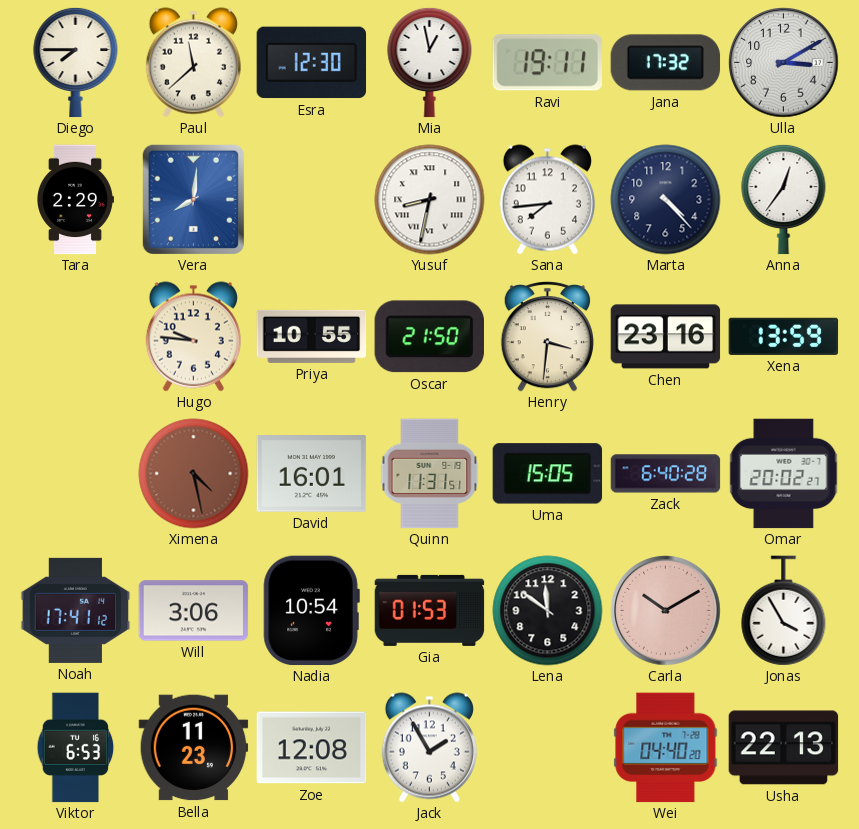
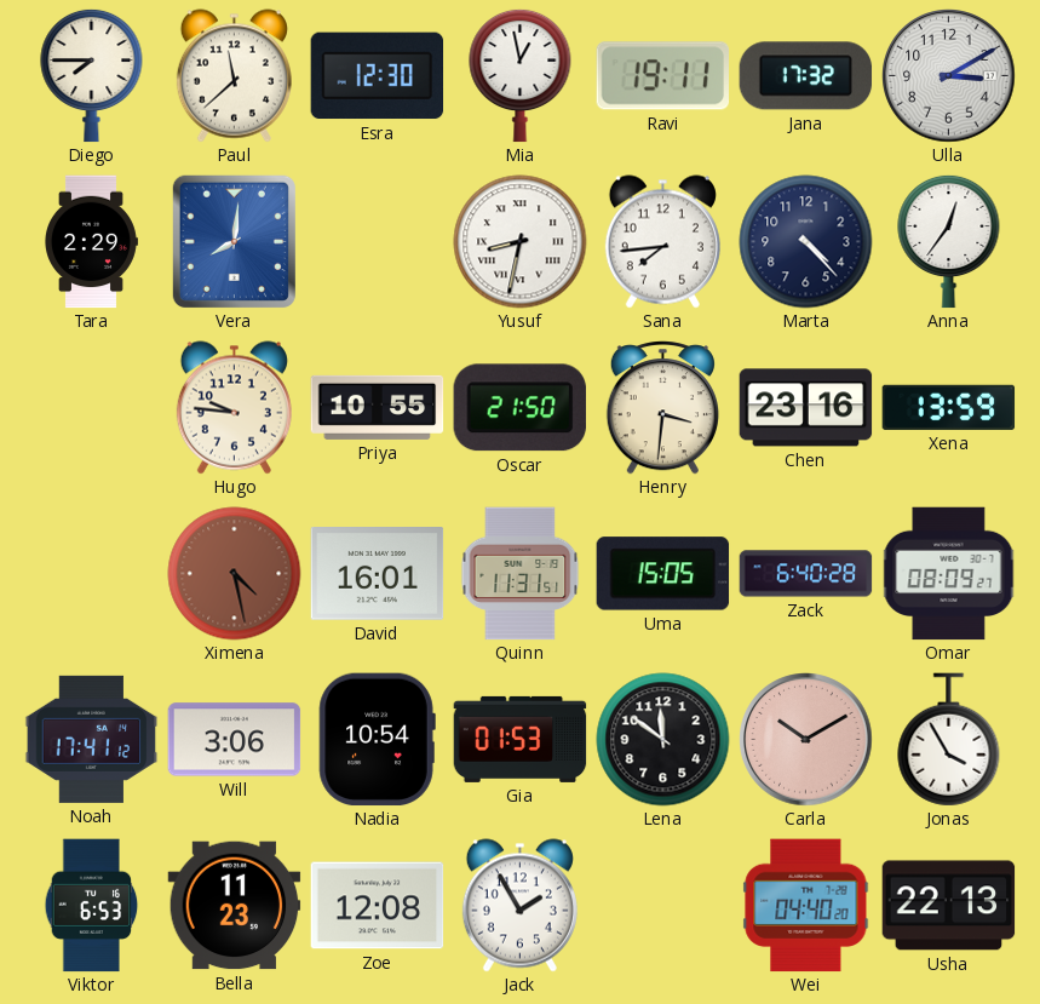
Omar: 20:02 -> 08:09 (949, 574)
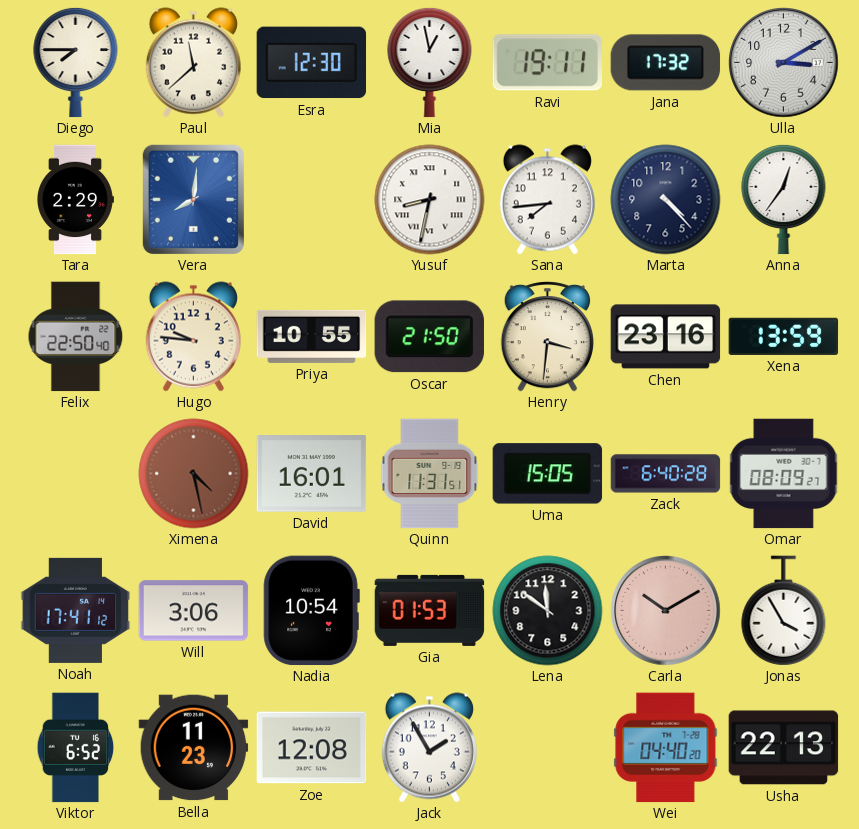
Felix: none -> 22:50 (76, 337)
Viktor: 6:53 -> 6:52 (76, 748)
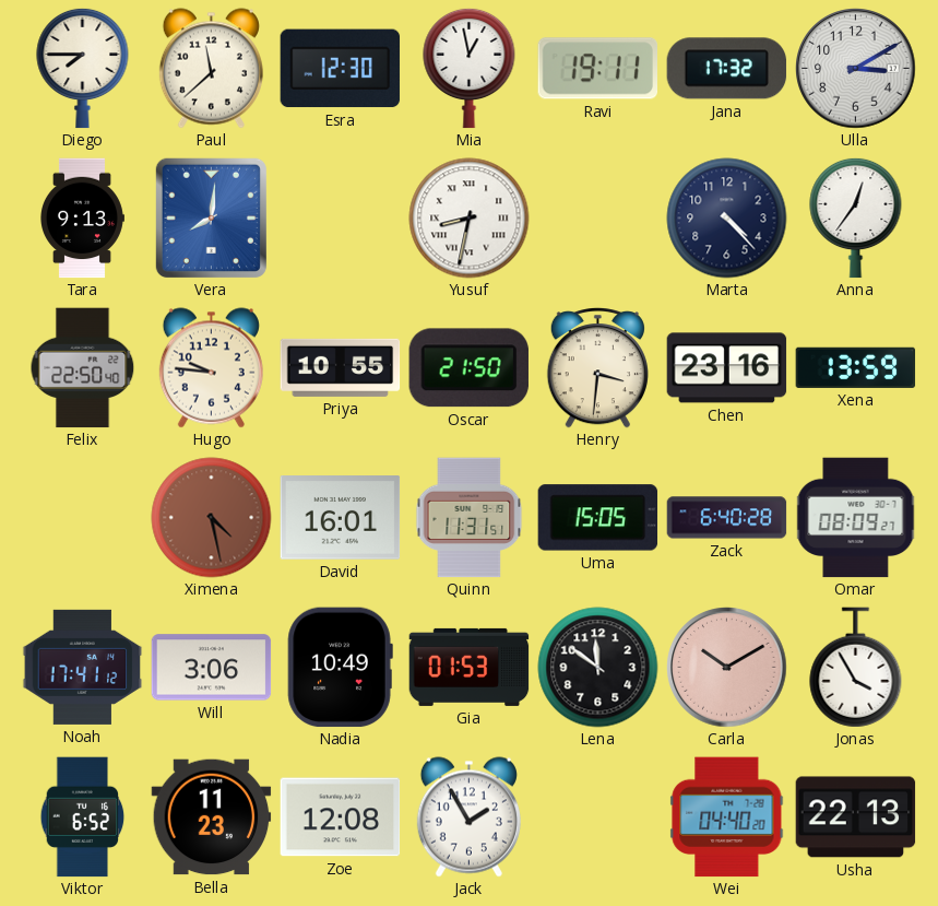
Tara: 2:29 -> 9:13 (83, 219)
Sana: 7:44 -> none (547, 200)
Nadia: 10:54 -> 10:49 (340, 668)
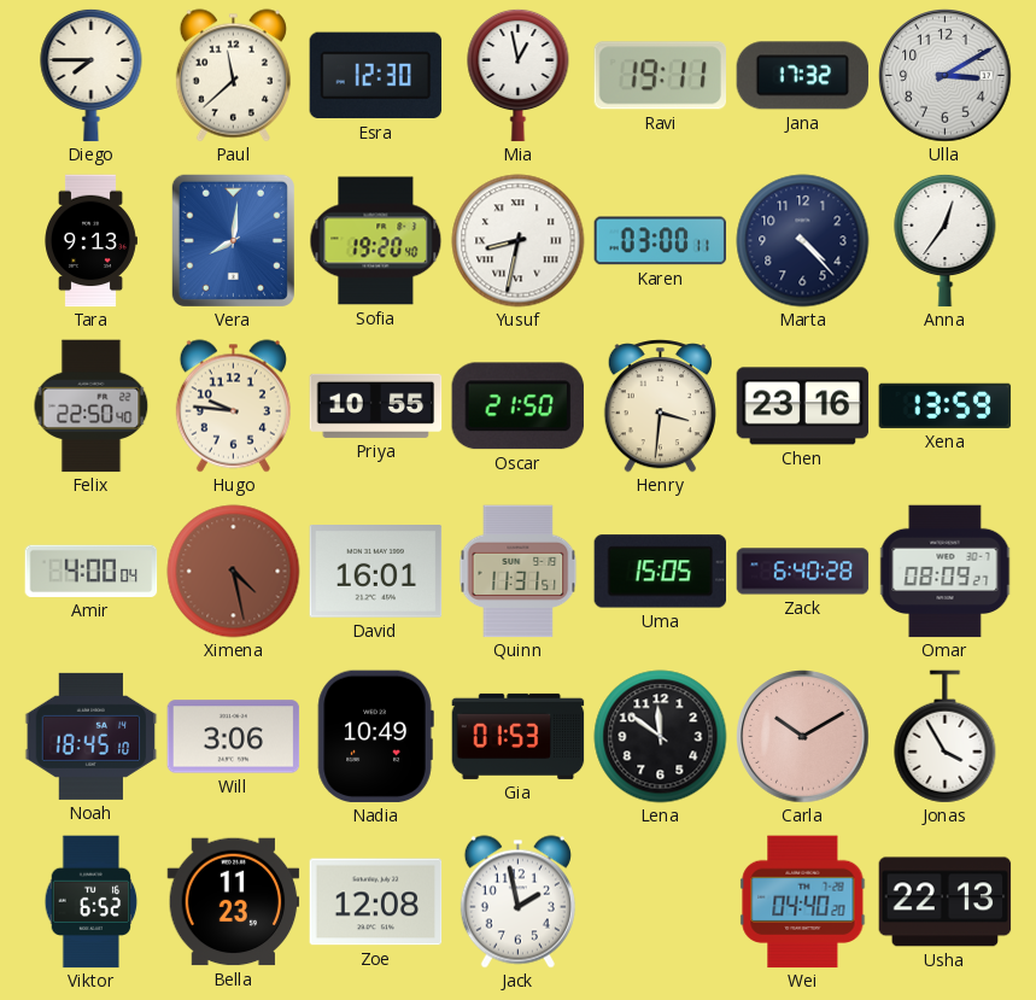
Sofia: none -> 19:20 (376, 241)
Karen: none -> 03:00 (661, 241)
Amir: none -> 4:00 (92, 571)
Noah: 17:41 -> 18:45 (92, 736)
Jack: 1:55 -> 1:58 (517, 902)
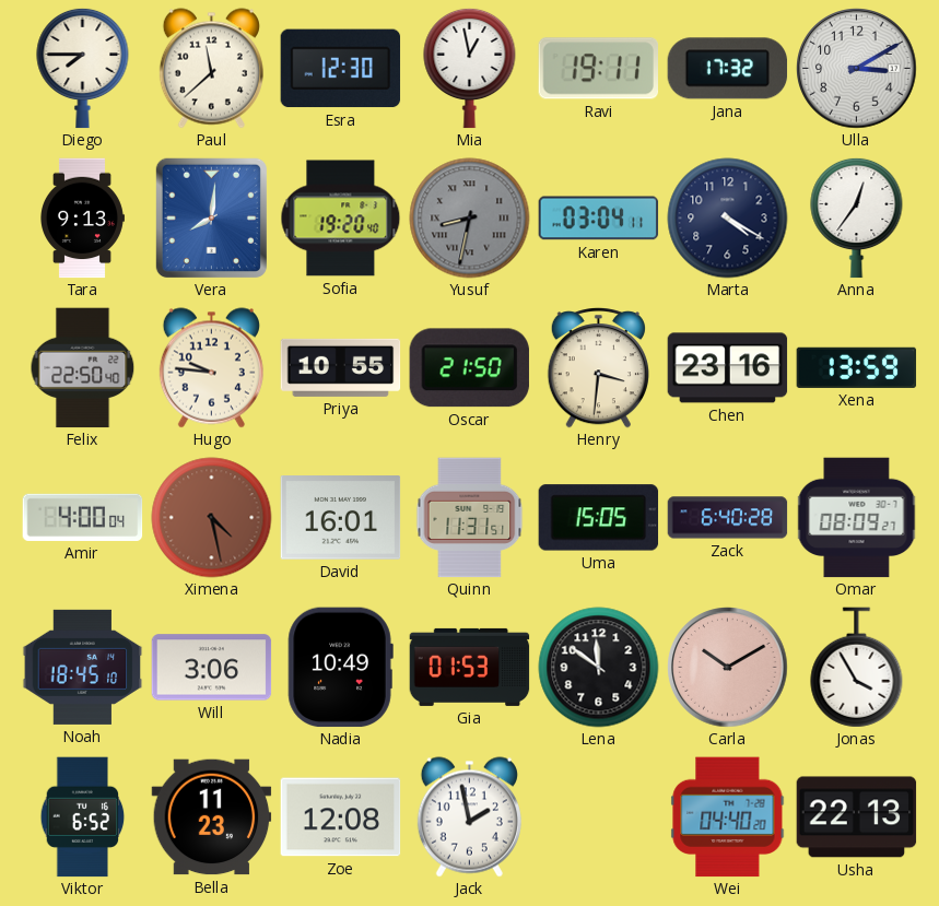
Yusuf dial: white -> grey (470, 219)
Karen: 03:00 -> 03:04 (599, 219)
Marta: 4:23 -> 4:20 (728, 219)
